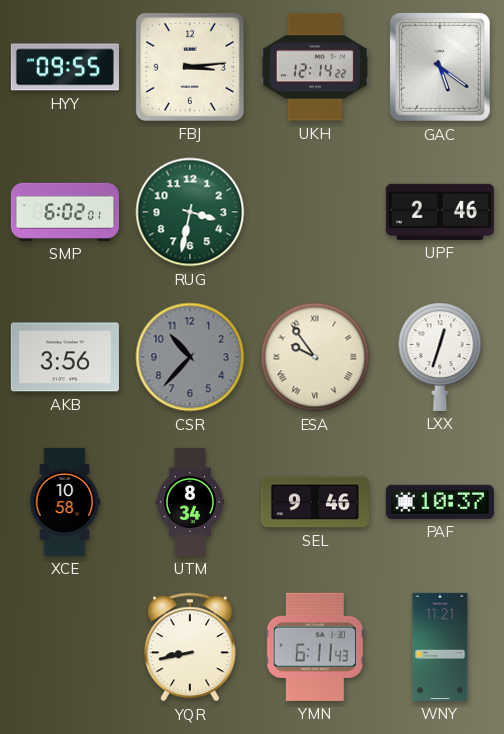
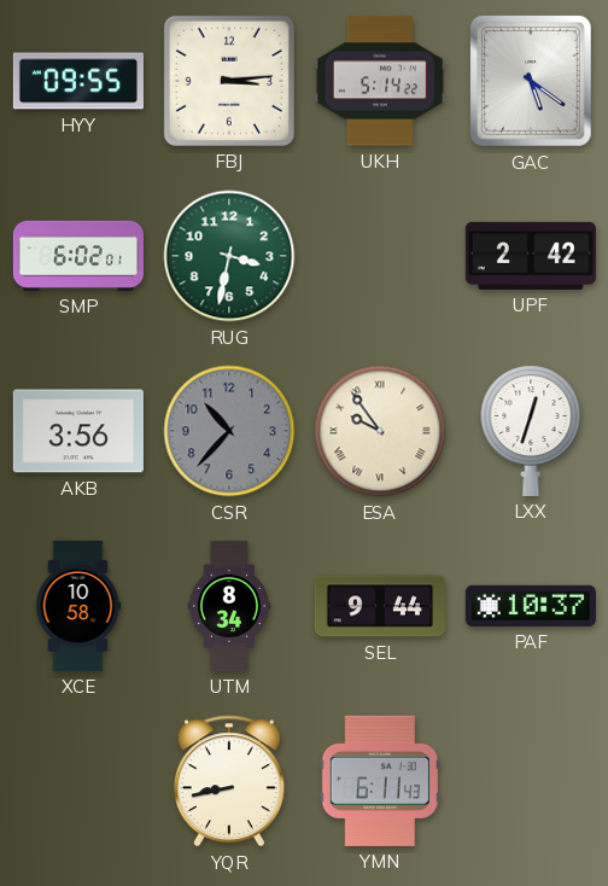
UKH: 12:14 -> 5:14 (380, 81)
UPF: 2:46 -> 2:42 (531, 256)
SEL: 9:46 -> 9:44 (380, 606)
WNY: 11:21 -> none (440, 647)
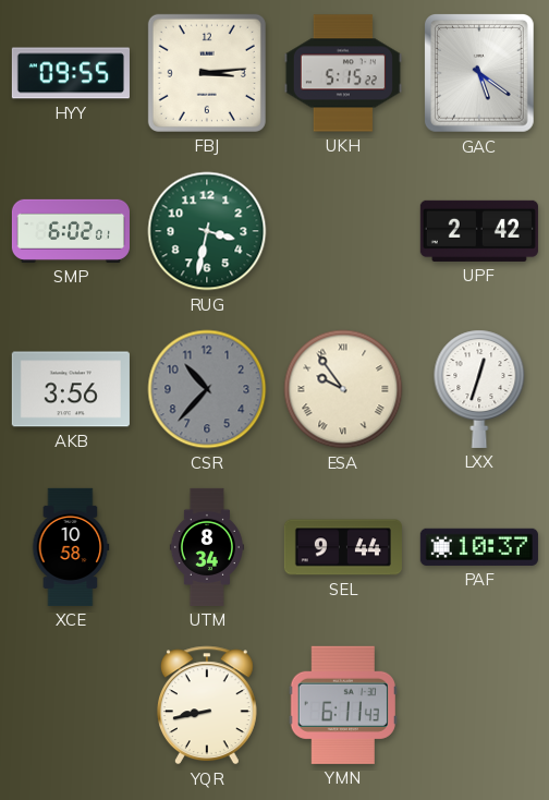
UKH: 5:14 -> 5:15 (343, 73)
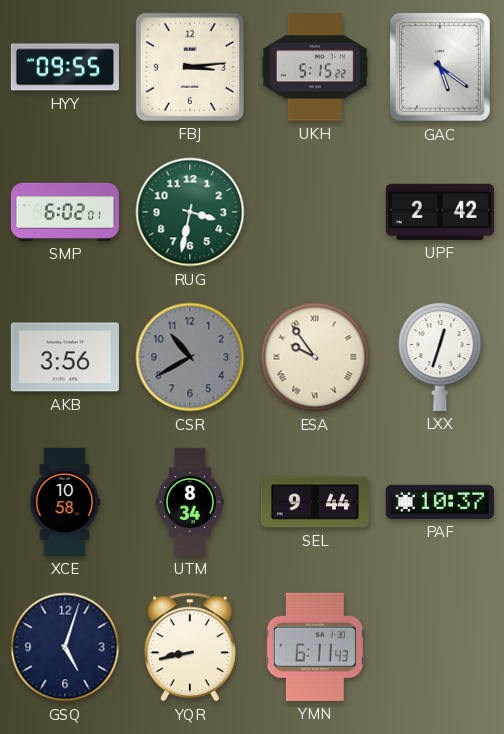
CSR: 10:37 -> 10:40 (190, 357)
GSQ: none -> 5:03 (65, 647)
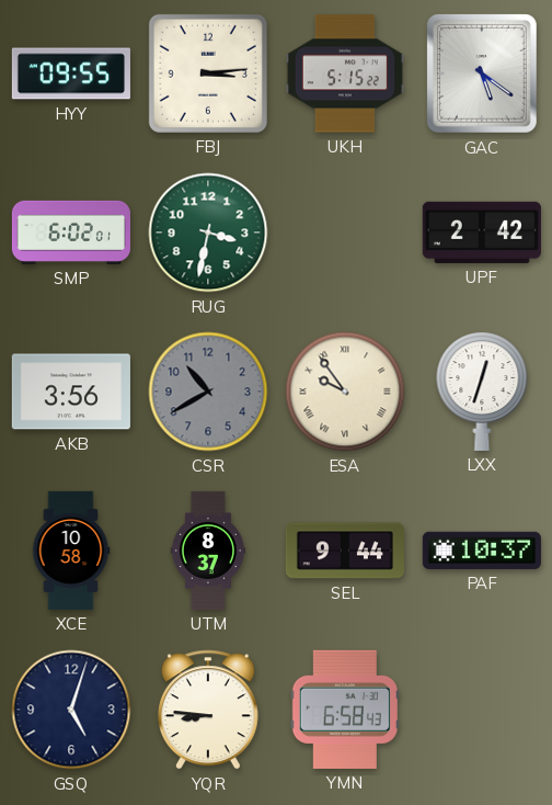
UTM: 8:34 -> 8:37 (208, 551)
YQR: 8:43 -> 8:46 (208, 710)
YMN: 6:11 -> 6:58 (345, 710)
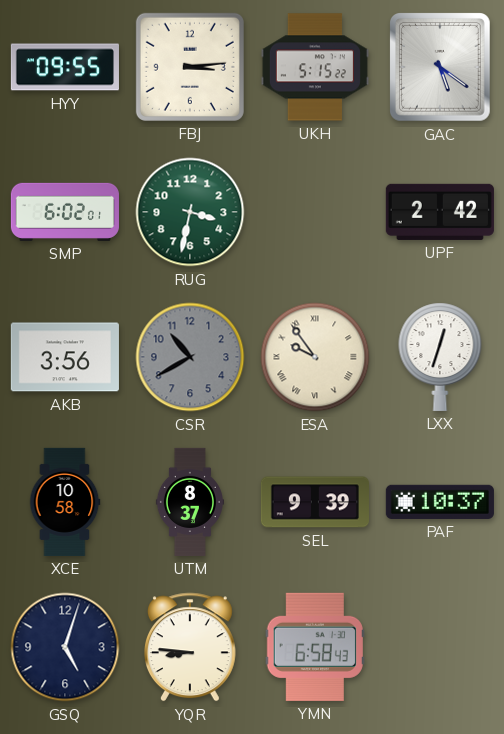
SEL: 9:44 -> 9:39 (315, 502)
